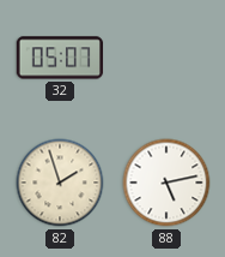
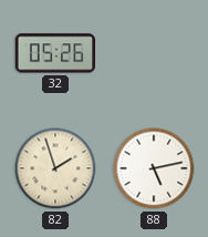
32: 05:07 -> 05:26 (55, 53)
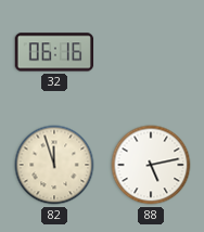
32: 05:26 -> 06:16 (54, 52)
82: 1:57 -> 11:57 (54, 165)
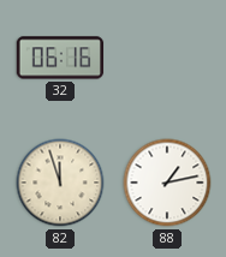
88: 5:13 -> 1:13 (167, 183)
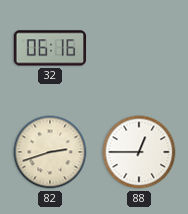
82: 11:57 -> 2:42 (50, 152)
88: 1:13 -> 12:45 (139, 152)
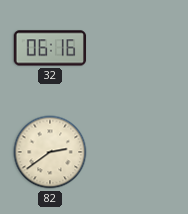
82: 2:42 -> 2:39 (50, 152)
88: 12:45 -> none (139, 152)
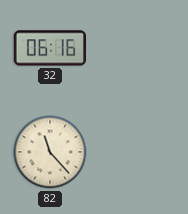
82: 2:39 -> 11:23 (50, 152)
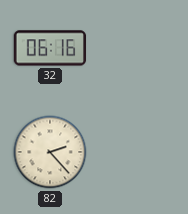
82: 11:23 -> 2:23 (50, 152)
